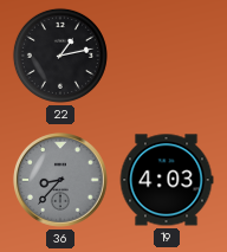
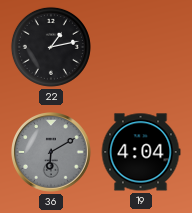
36: 8:37 -> 6:10 (52, 153)
19: 4:03 -> 4:04 (141, 152)
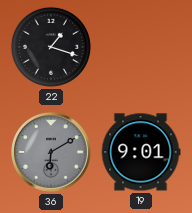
22: 1:13 -> 1:18 (51, 47)
19: 4:04 -> 9:01 (141, 152)
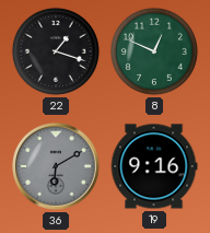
8: none -> 12:49 (154, 51)
19: 9:01 -> 9:16 (154, 166)
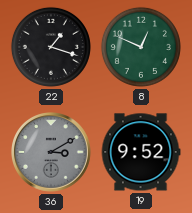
36: 6:10 -> 3:10 (52, 153)
19: 9:16 -> 9:52 (141, 152)
